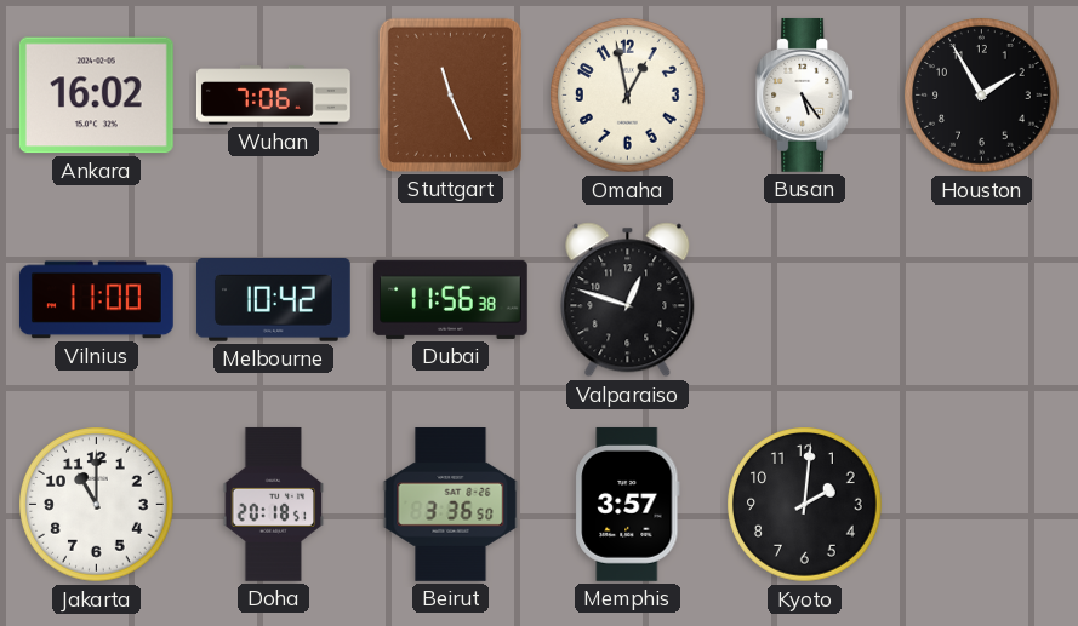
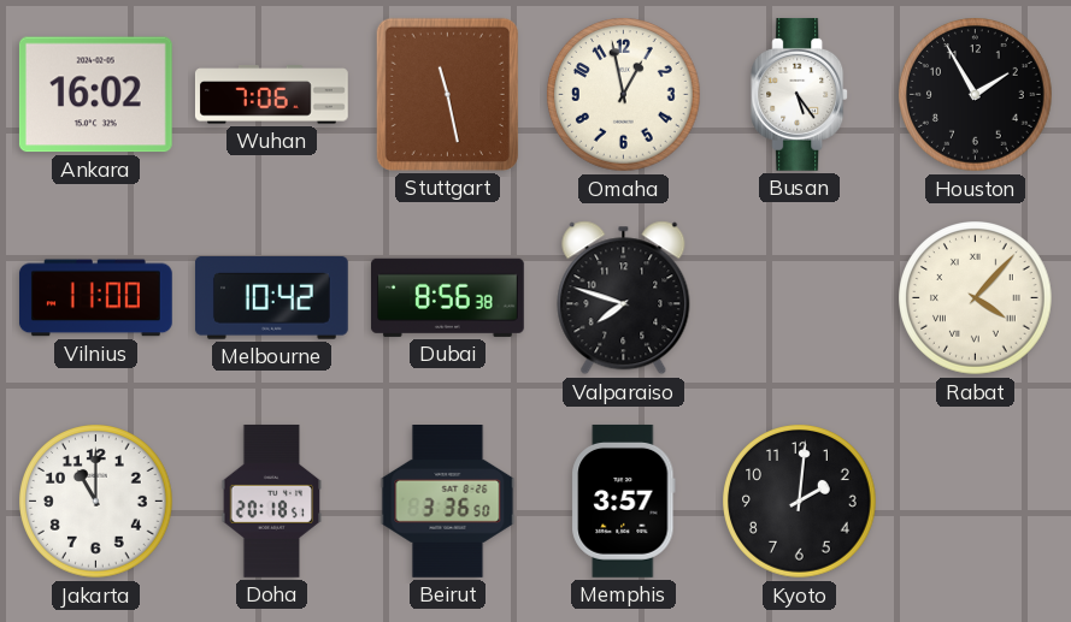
Stuttgart: 11:26 -> 11:28 (447, 94)
Dubai: 11:56 -> 8:56 (447, 297)
Valparaiso: 12:48 -> 7:48 (624, 298)
Rabat: none -> 4:07 (976, 298)
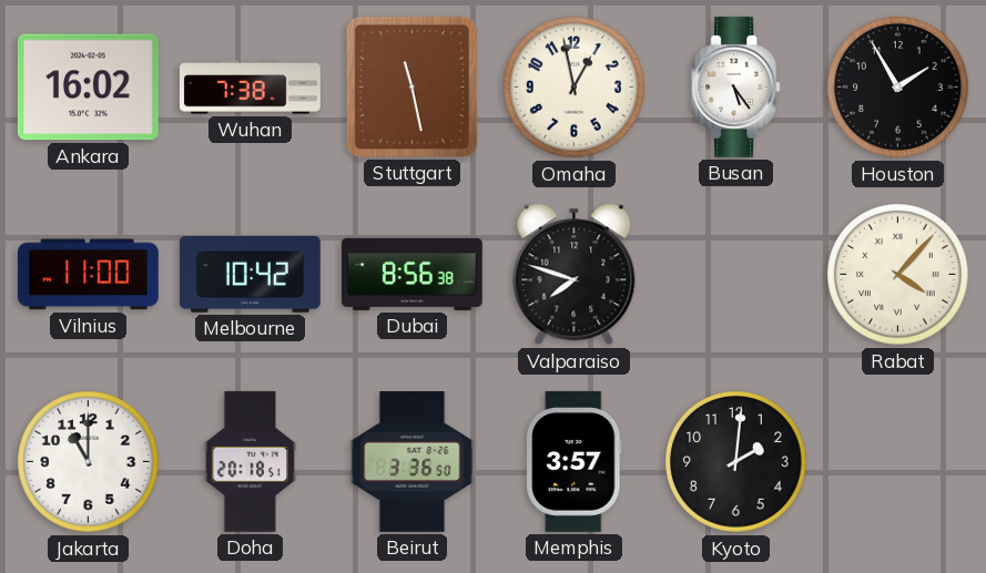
Wuhan: 7:06 -> 7:38 (251, 88)
